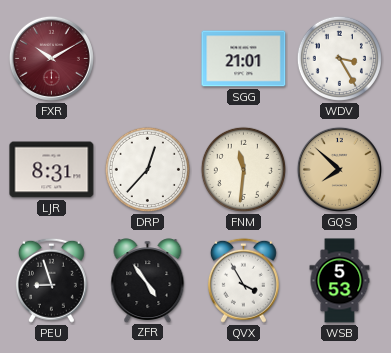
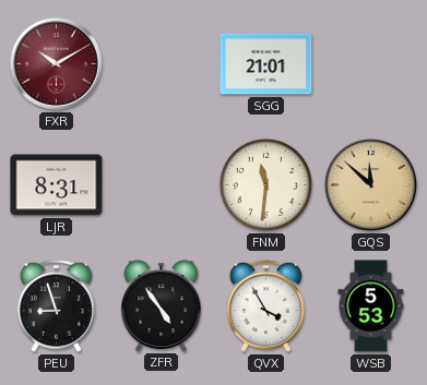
WDV: 3:25 -> none (339, 58)
DRP: 12:37 -> none (147, 169)
GQS: 7:52 -> 11:52 (370, 184)
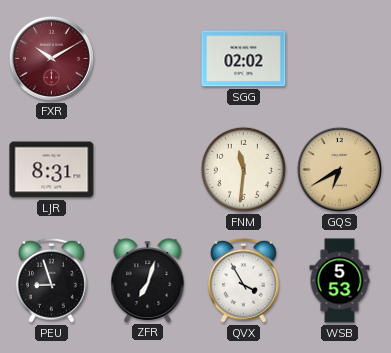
SGG: 21:01 -> 02:02 (244, 59)
GQS: 11:52 -> 6:40 (339, 169)
ZFR: 4:54 -> 7:03 (148, 280)
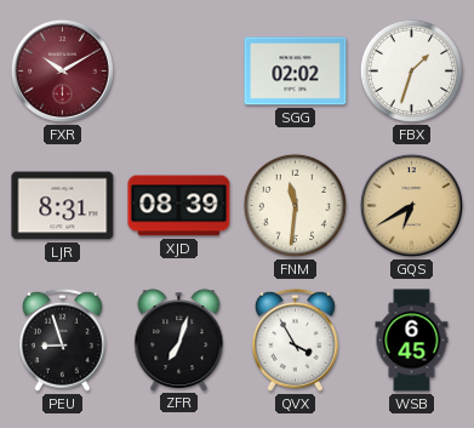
FBX: none -> 1:33 (411, 70)
XJD: none -> 08:39 (179, 206)
WSB: 5:53 -> 6:45 (412, 341)
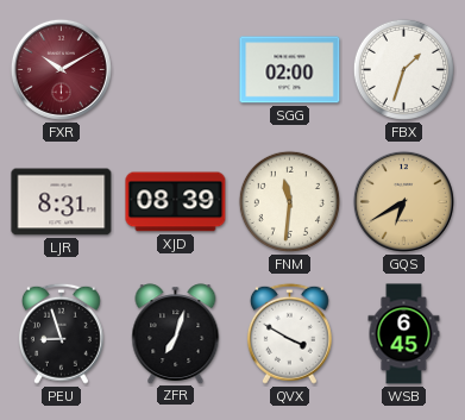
SGG: 02:02 -> 02:00 (290, 70)
QVX: 3:55 -> 3:50 (289, 333)
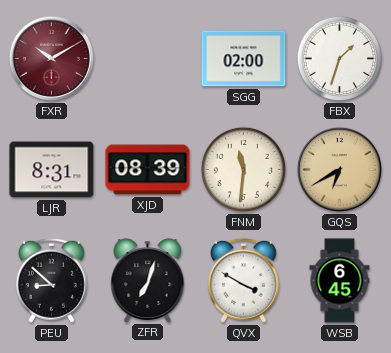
PEU: 8:57 -> 8:52 (51, 280)
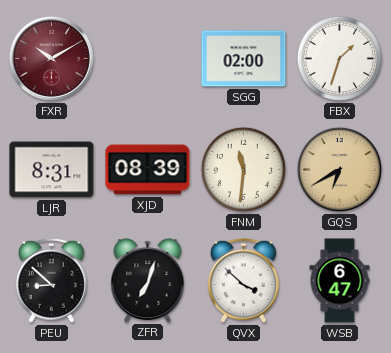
QVX: 3:50 -> 3:52 (243, 280)
WSB: 6:45 -> 6:47 (340, 281)
